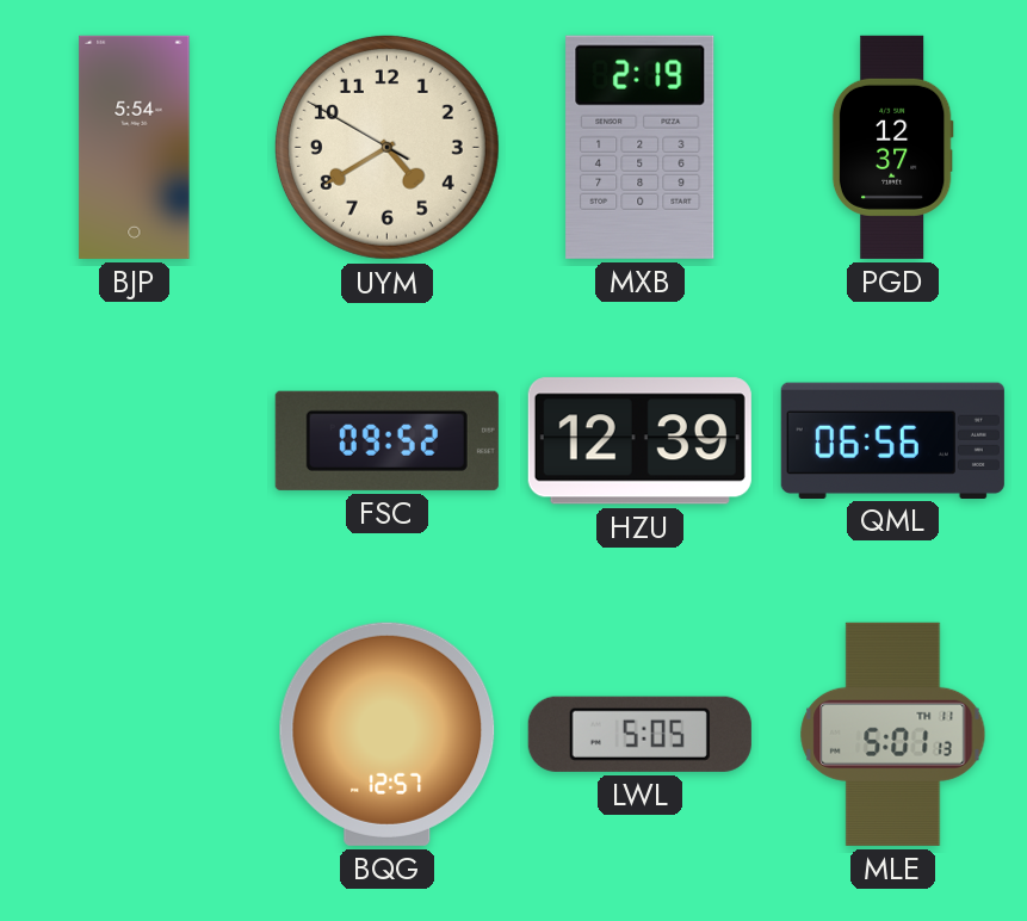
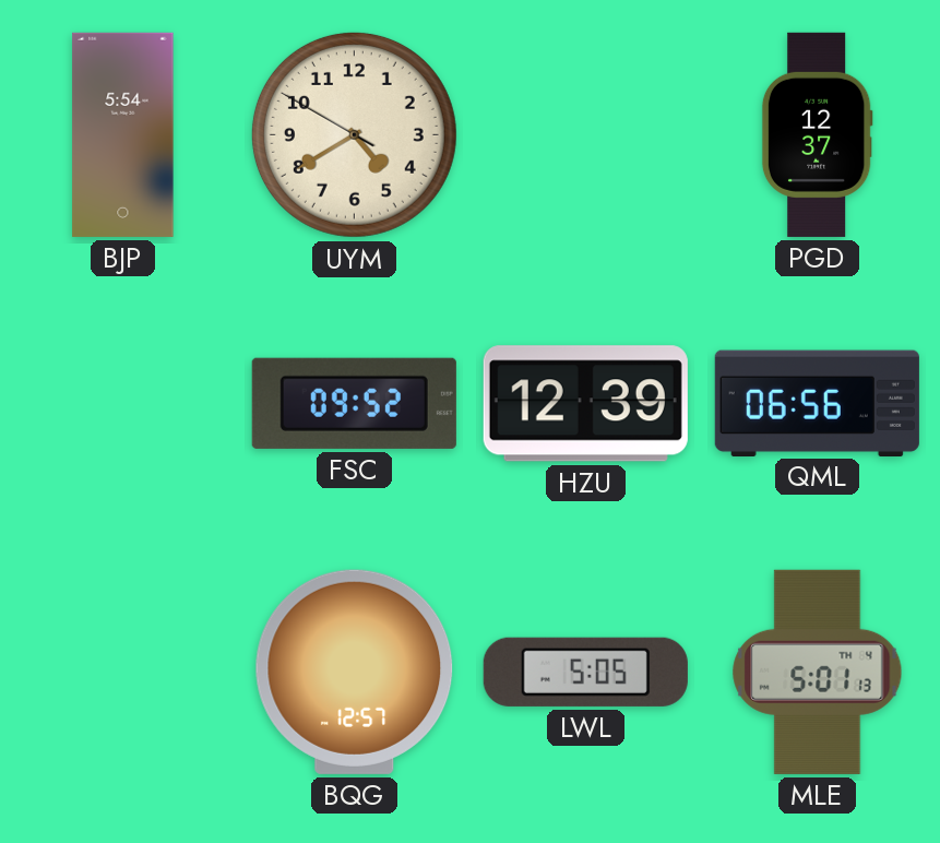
MXB: 2:19 -> none (641, 147)
MLE date: TH 11 -> TH 4 (818, 672)
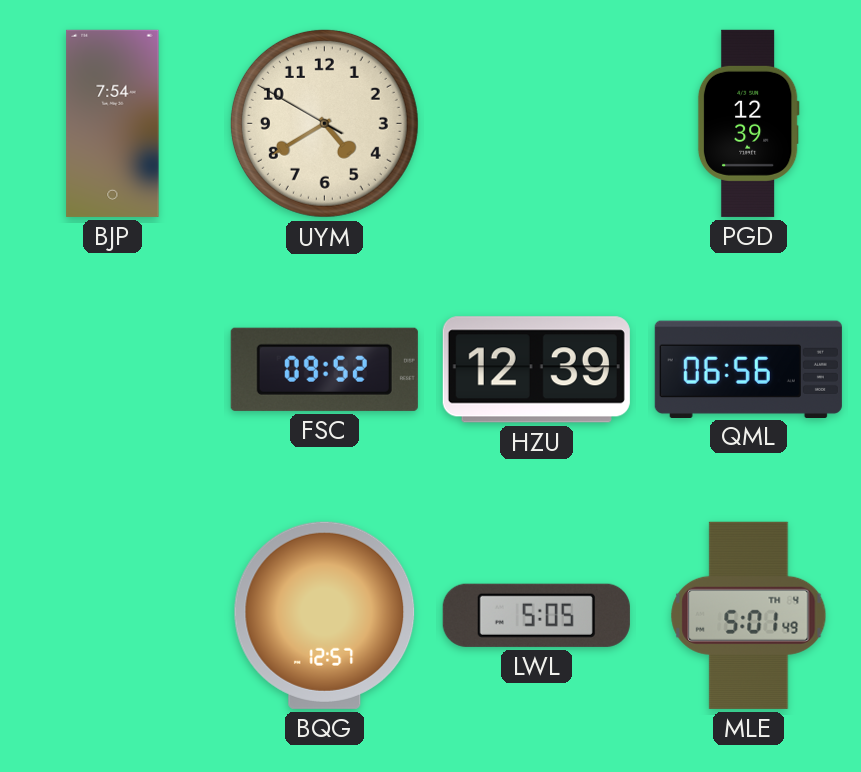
BJP: 5:54 -> 7:54 (113, 123)
PGD: 12:37 -> 12:39 (748, 123)
MLE: 5:01:13 -> 5:01:49 (749, 615)
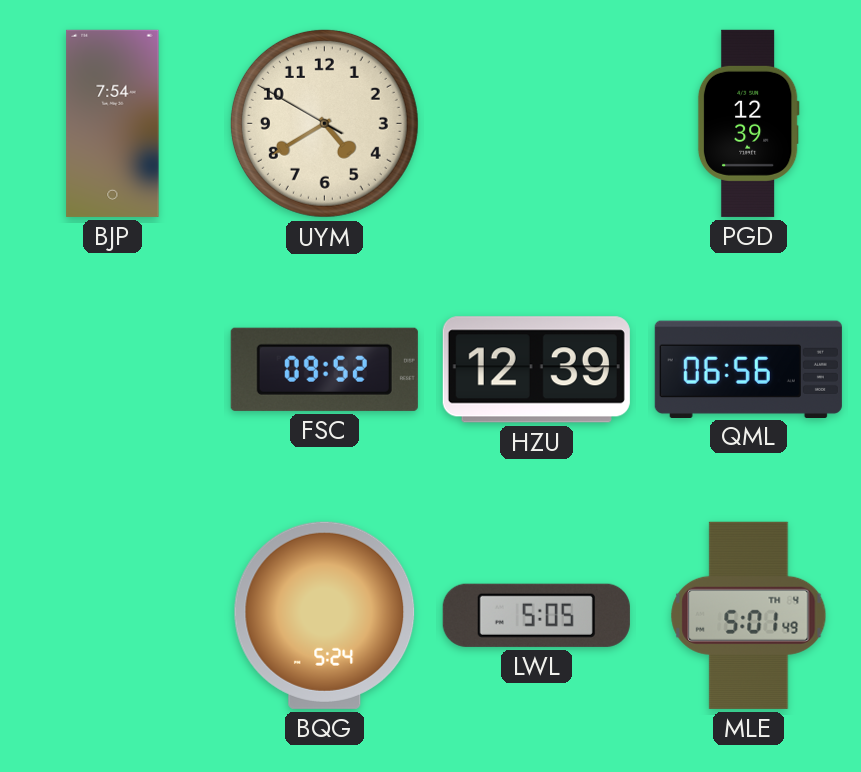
BQG: 12:57 -> 5:24 (325, 615)
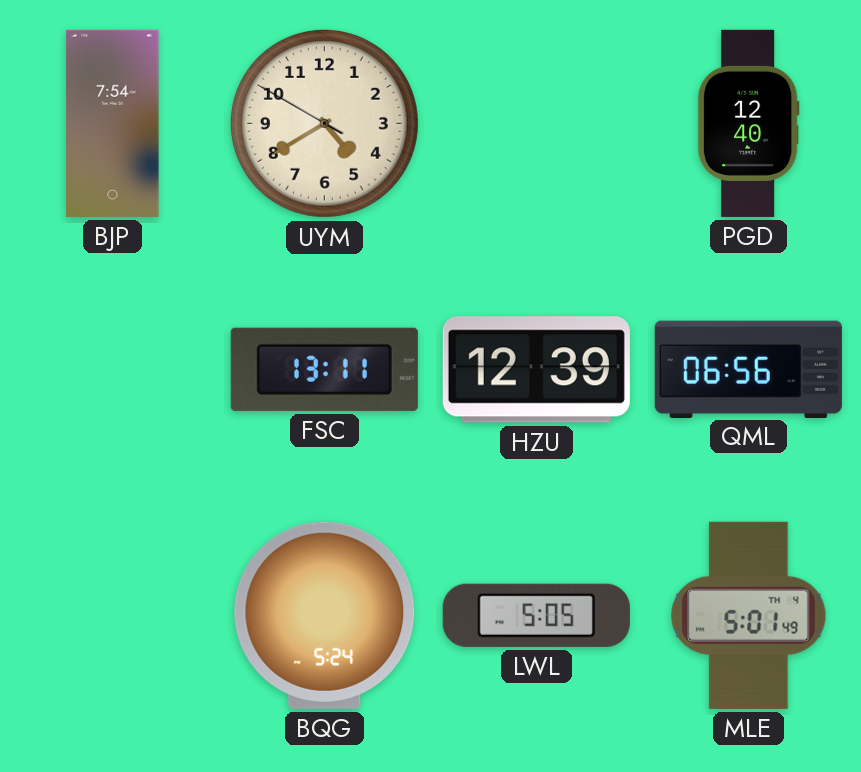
PGD: 12:39 -> 12:40 (748, 123)
FSC: 09:52 -> 13:11 (324, 369)
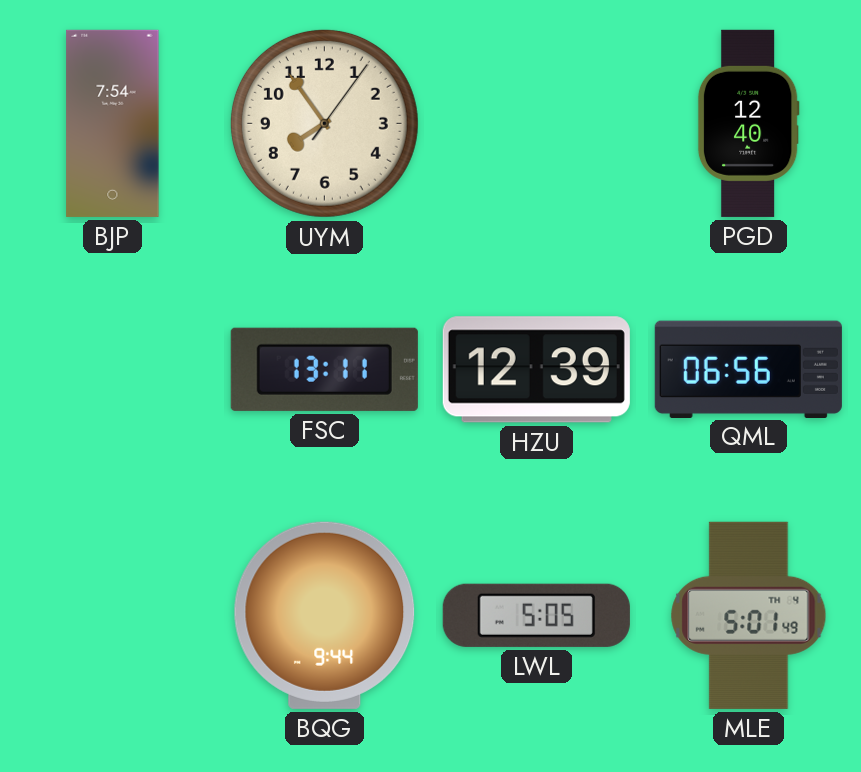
UYM: 4:39 -> 7:54 (324, 123)
BQG: 5:24 -> 9:44 (325, 615)
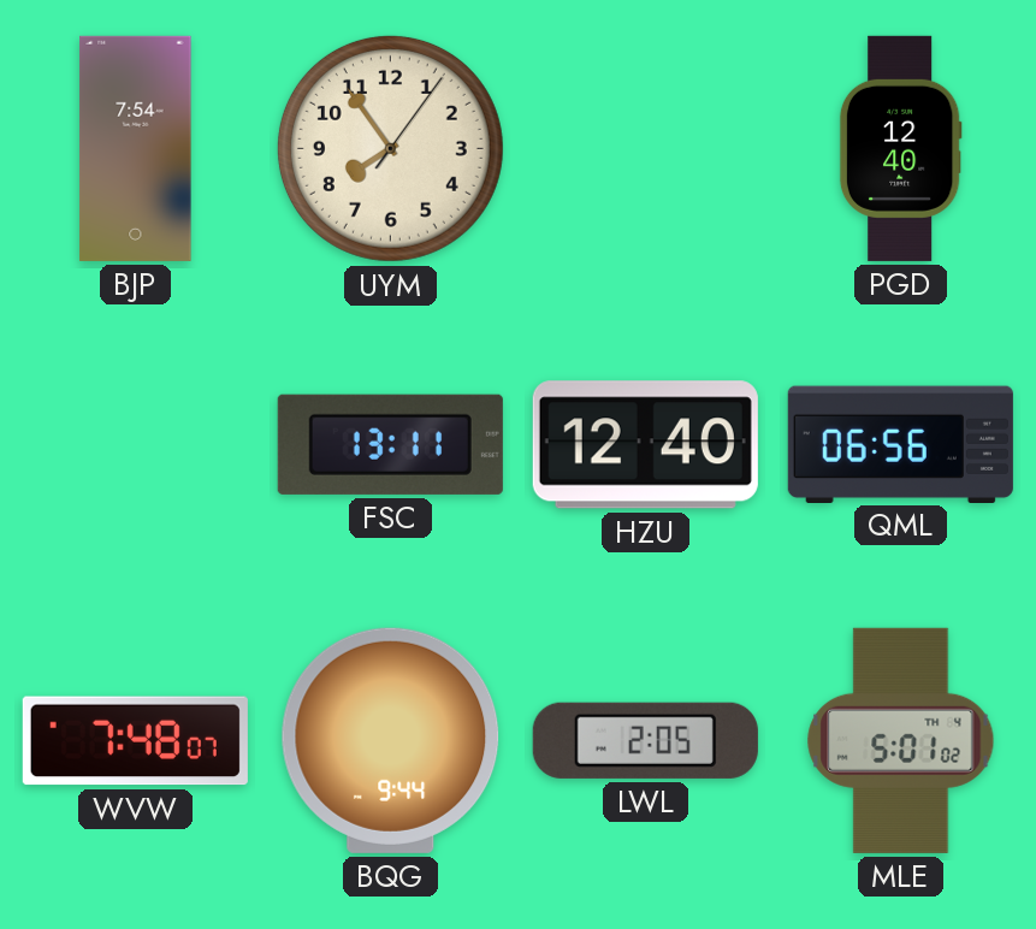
HZU: 12:39 -> 12:40 (645, 445)
WVW: none -> 7:48 (135, 741)
LWL: 5:05 -> 2:05 (645, 740)
MLE: 5:01:49 -> 5:01:02 (901, 740)
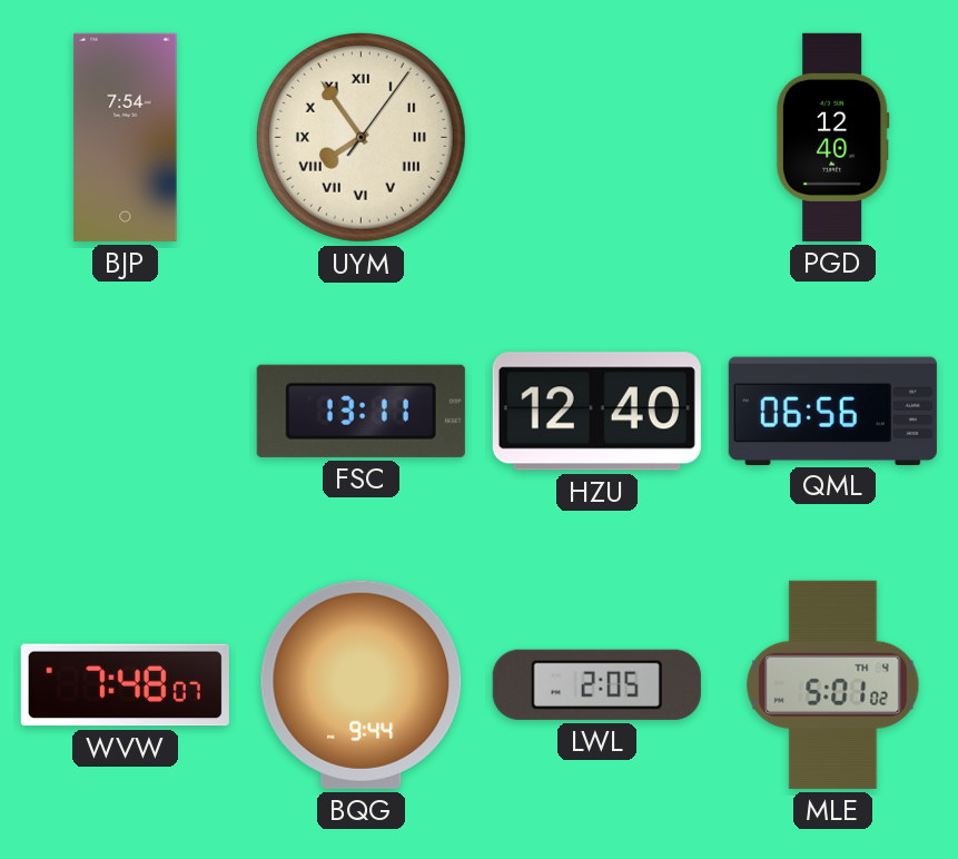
UYM numerals: Arabic -> Roman (361, 137)
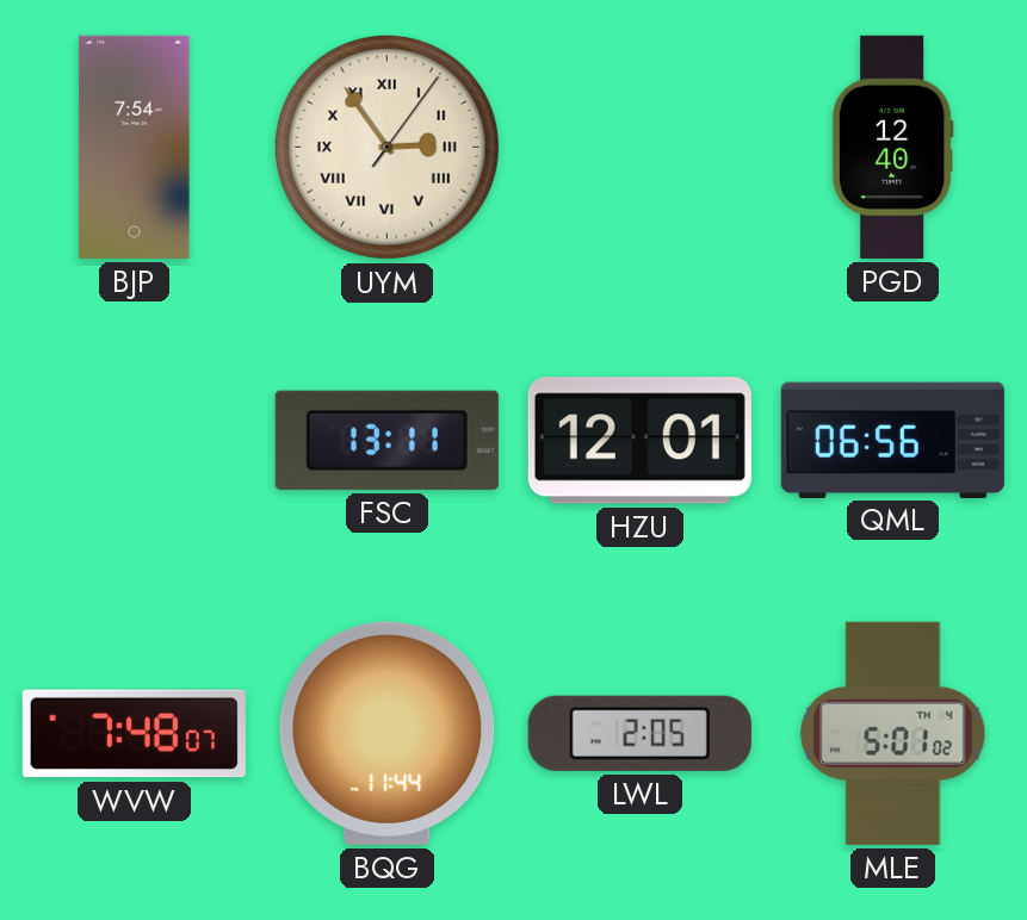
UYM: 7:54 -> 2:54 (386, 147)
HZU: 12:40 -> 12:01 (639, 441)
BQG: 9:44 -> 11:44 (388, 733)
